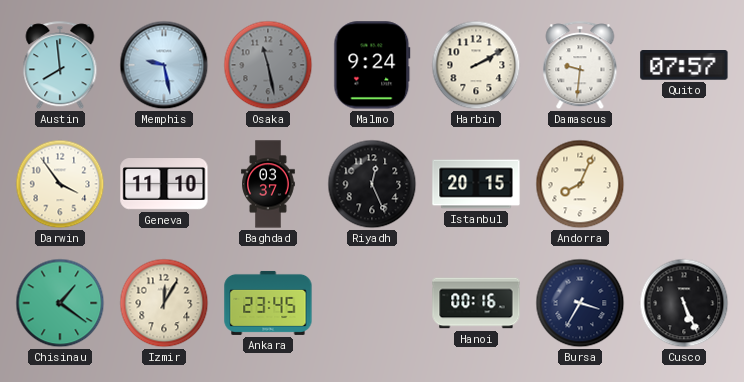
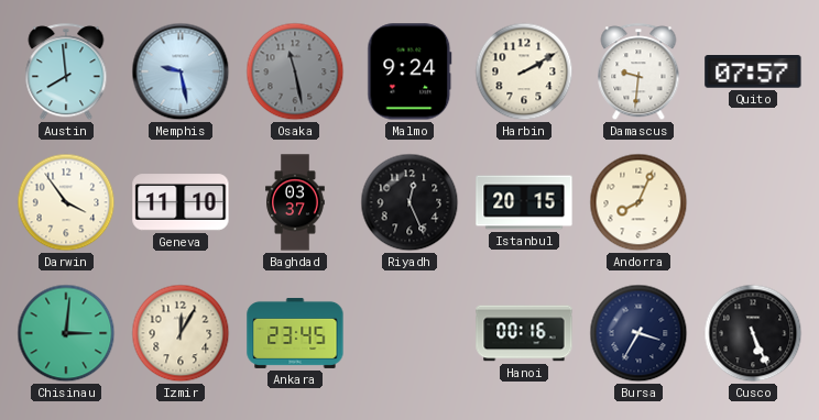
Chisinau: 1:21 -> 3:01 (66, 333)
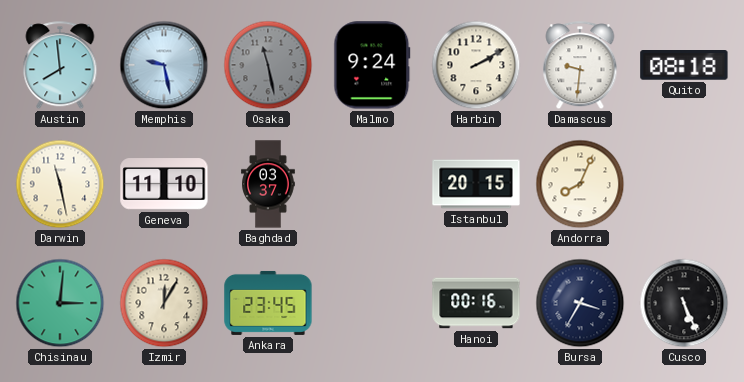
Quito: 07:57 -> 08:18 (684, 65)
Darwin: 3:54 -> 11:28 (60, 184)
Riyadh: 12:26 -> none (409, 202)
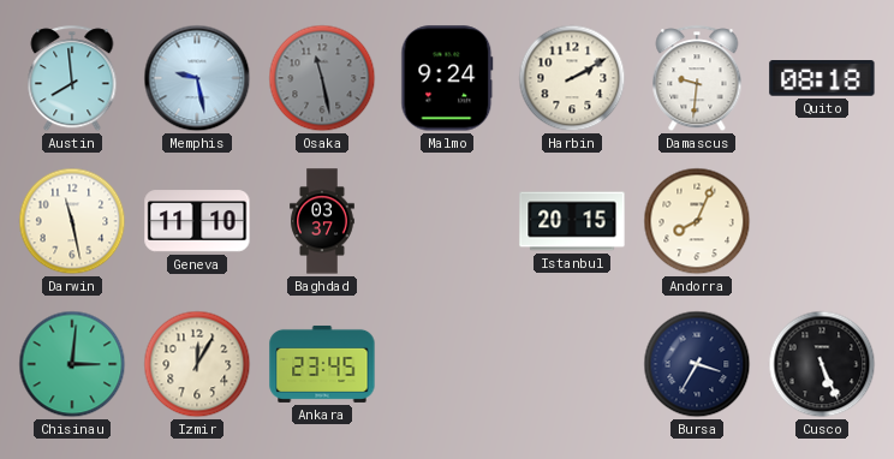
Hanoi: 00:16 -> none (476, 303)
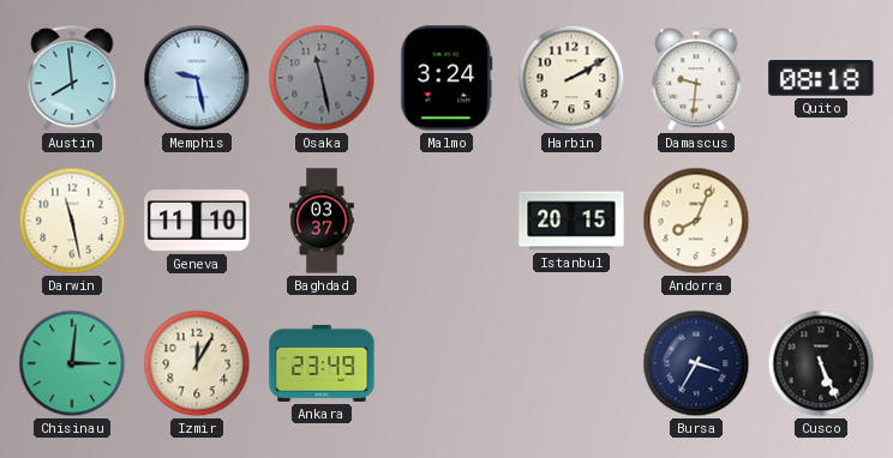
Malmo: 9:24 -> 3:24 (446, 78)
Ankara: 23:45 -> 23:49 (322, 363)
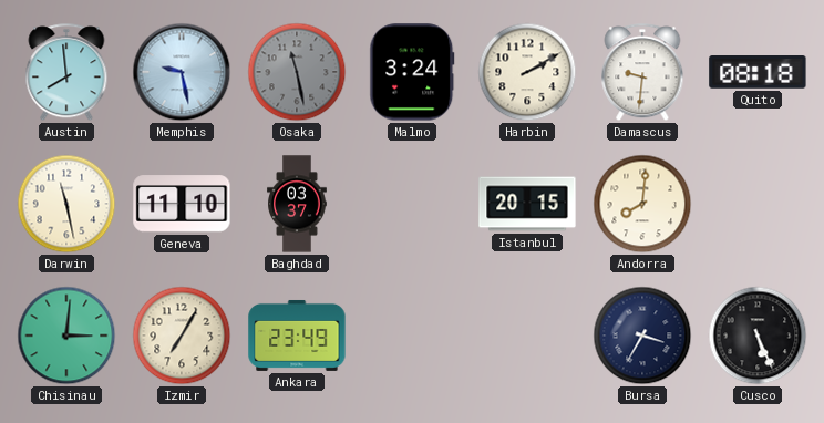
Andorra: 8:04 -> 8:01 (642, 204)
Izmir: 12:05 -> 7:05 (182, 336)
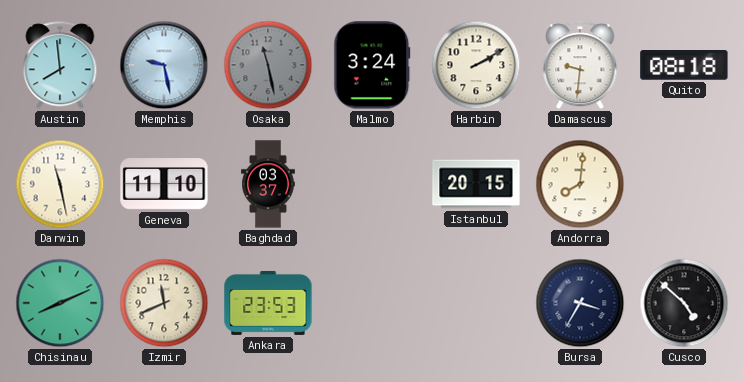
Chisinau: 3:01 -> 8:11 (60, 303)
Izmir: 7:05 -> 11:41 (164, 303)
Ankara: 23:49 -> 23:53 (268, 303)
Cusco: 5:26 -> 4:52 (684, 303)
